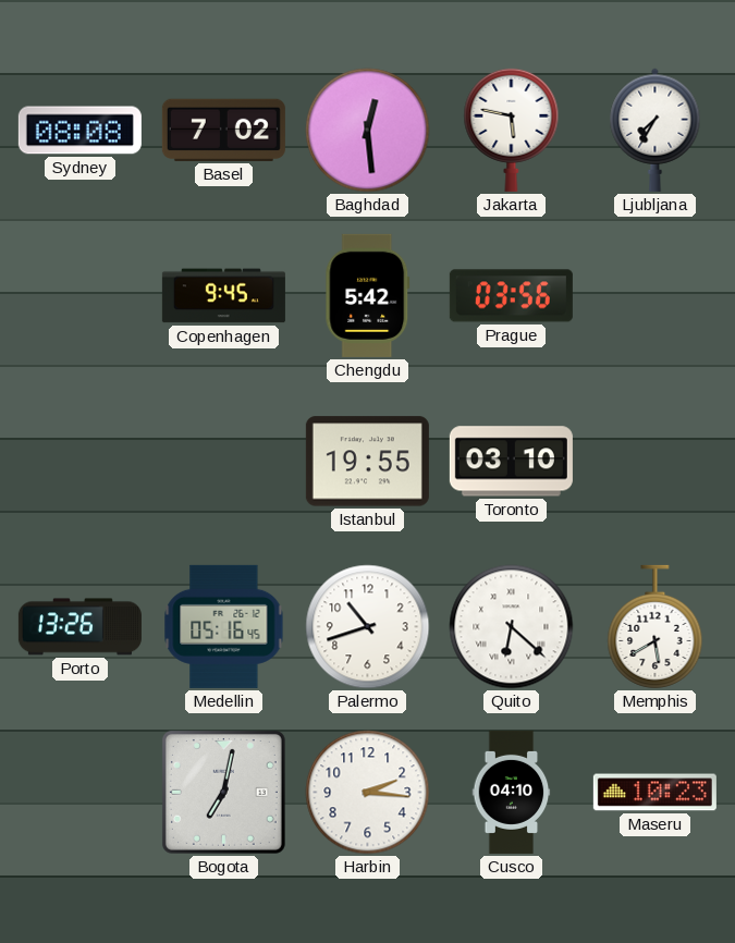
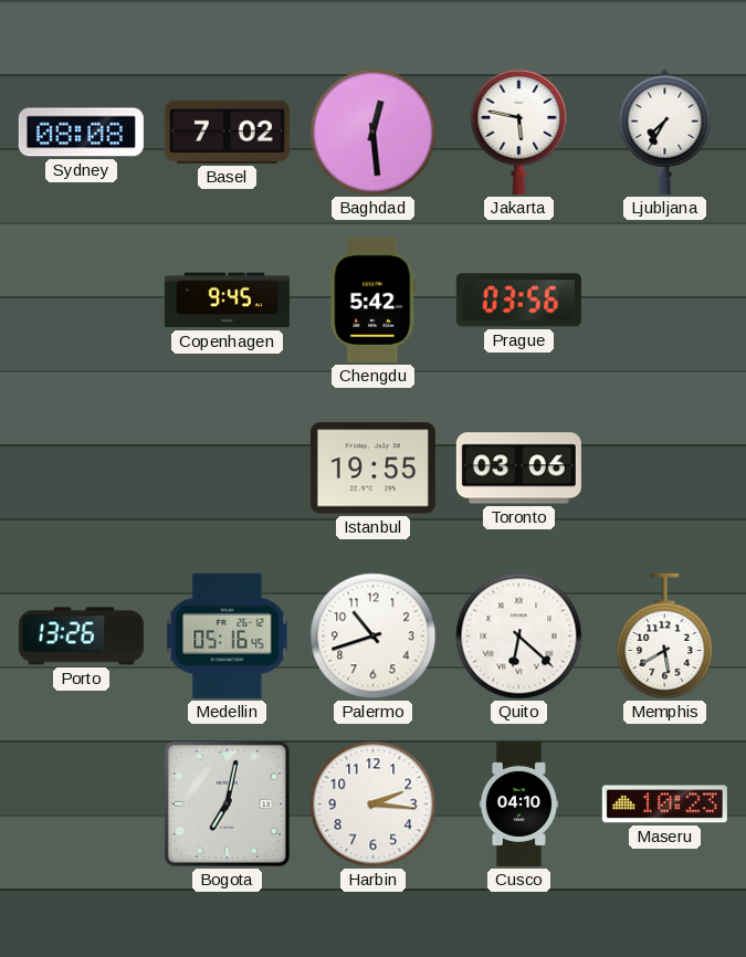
Toronto: 03:10 -> 03:06 (518, 469)
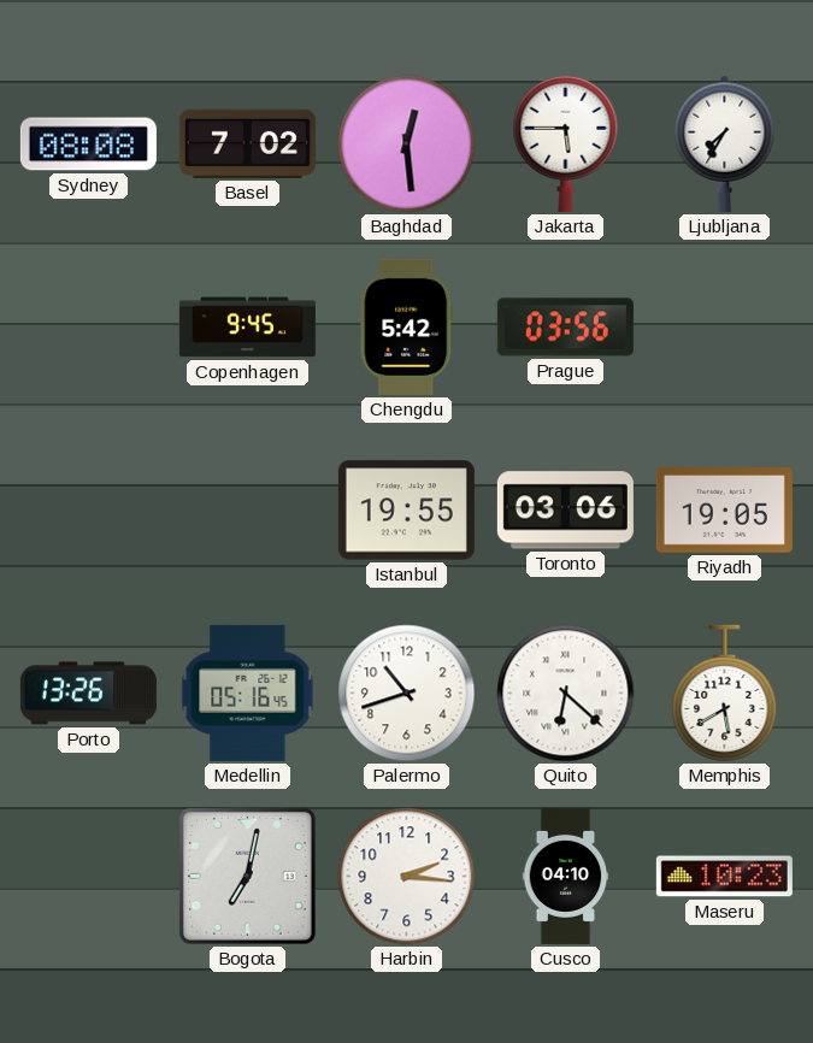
Jakarta: 5:47 -> 5:45 (566, 143)
Riyadh: none -> 19:05 (724, 511)
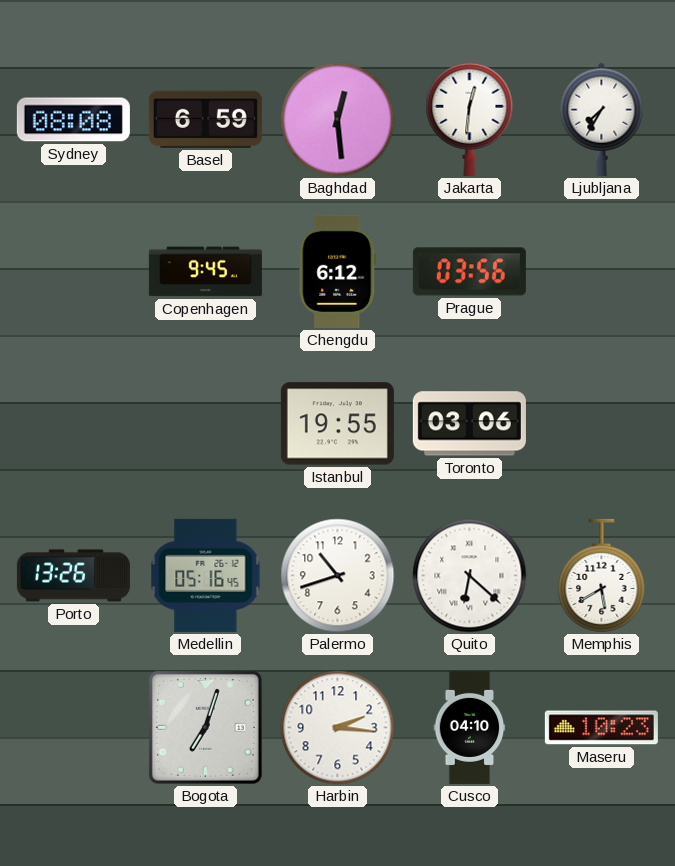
Basel: 7:02 -> 6:59 (205, 119)
Jakarta: 5:45 -> 12:31 (470, 119)
Chengdu: 5:42 -> 6:12 (338, 271)
Riyadh: 19:05 -> none (724, 511)
Bogota: 7:02 -> 7:03 (205, 727)
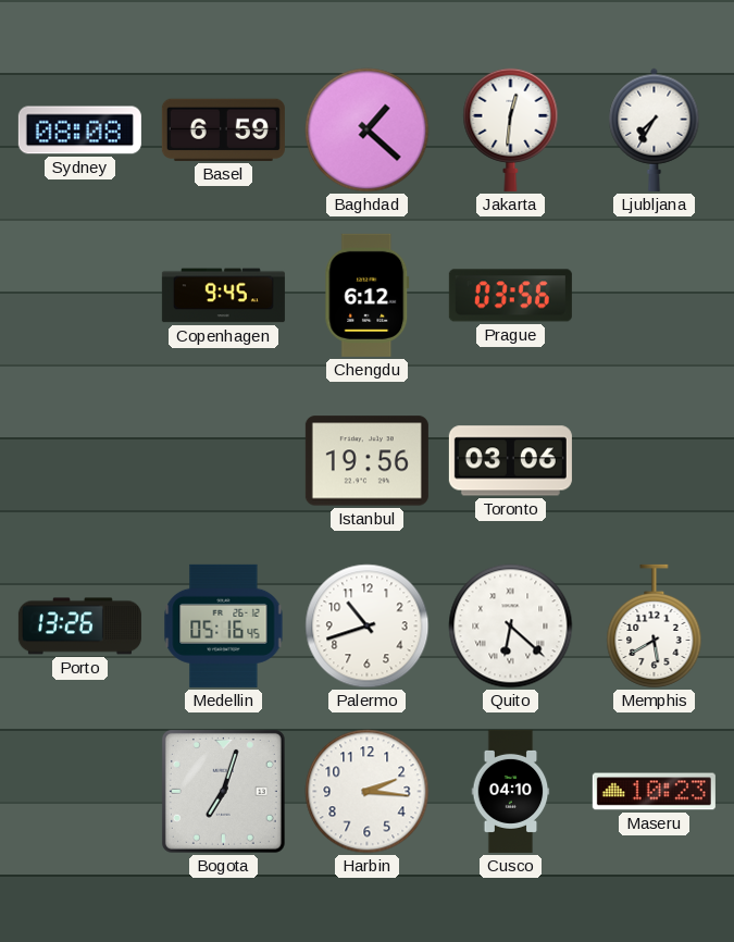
Baghdad: 12:29 -> 1:22 (368, 131)
Istanbul: 19:55 -> 19:56 (366, 461)
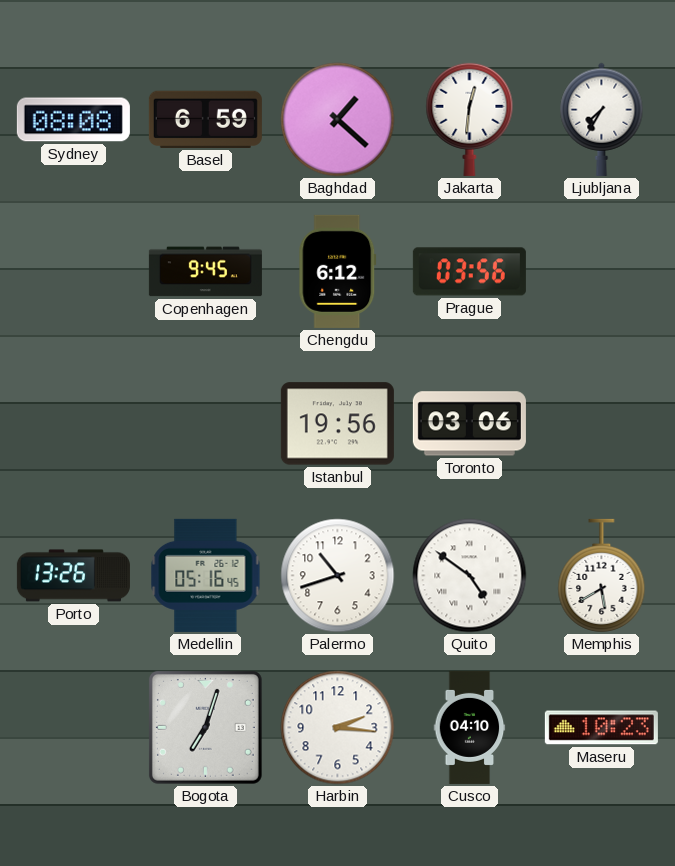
Quito: 6:22 -> 4:51 (470, 576)
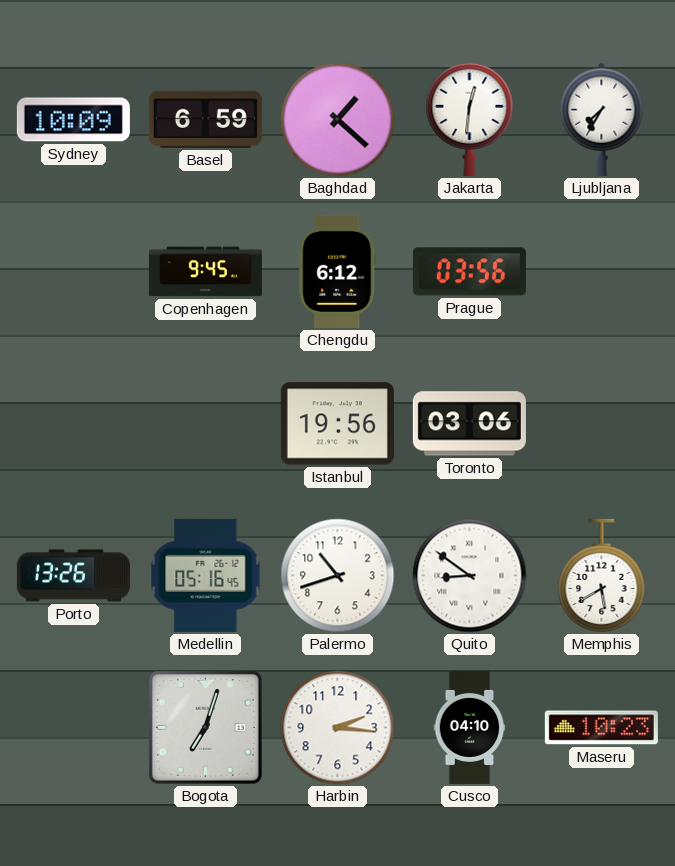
Sydney: 08:08 -> 10:09 (73, 120)
Quito: 4:51 -> 8:51 (470, 576)
